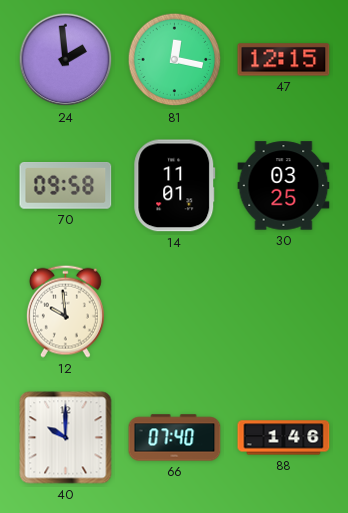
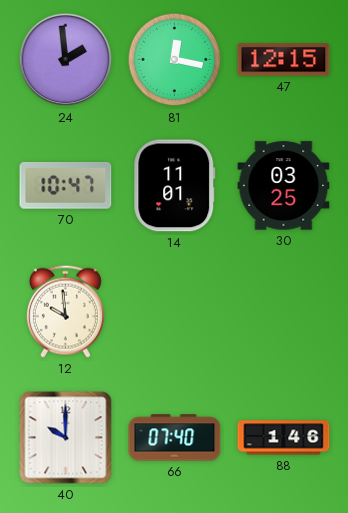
70: 09:58 -> 10:47 (66, 186)
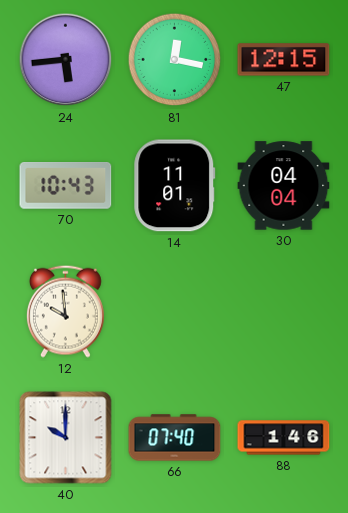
24: 1:59 -> 5:44 (66, 60)
70: 10:47 -> 10:43 (66, 186)
30: 03:25 -> 04:04 (284, 186)
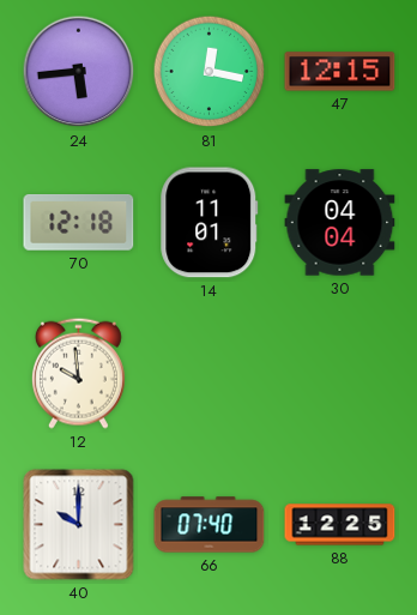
70: 10:43 -> 12:18 (79, 223)
88: 1:46 -> 12:25 (340, 525)
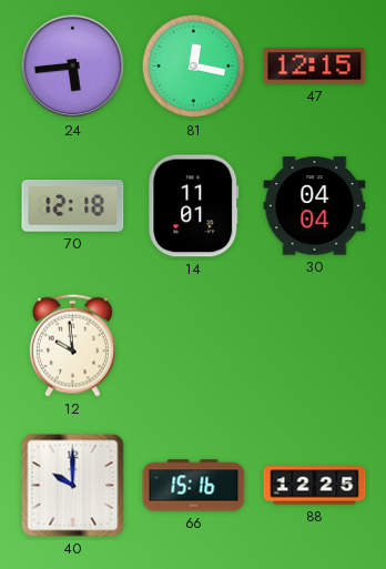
66: 07:40 -> 15:16 (194, 486)
